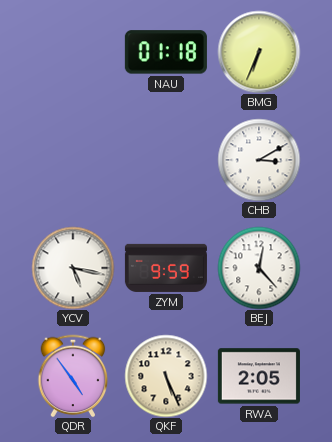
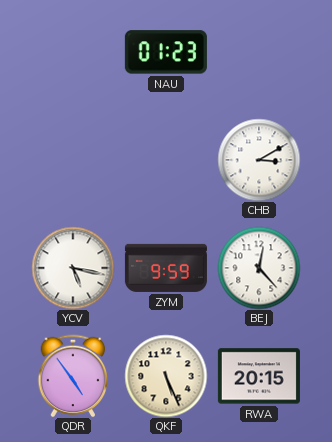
NAU: 01:18 -> 01:23 (166, 52)
BMG: 6:34 -> none (259, 52)
RWA: 2:05 -> 20:15 (259, 376)
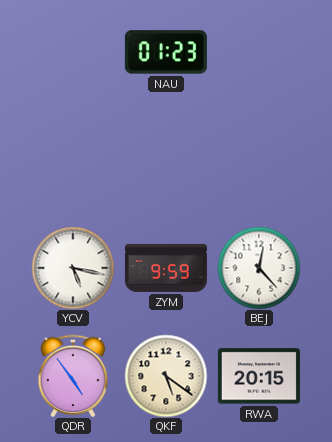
CHB: 3:10 -> none (259, 160)
QKF: 5:26 -> 5:21 (166, 376)
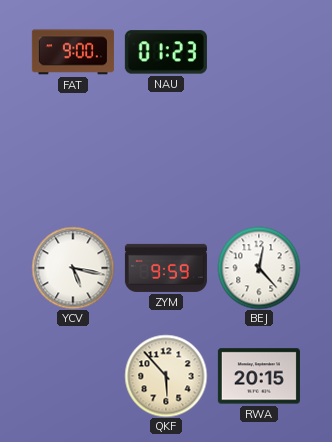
FAT: none -> 9:00 (73, 52)
QDR: 4:54 -> none (73, 376)
QKF: 5:21 -> 5:53 (166, 376)
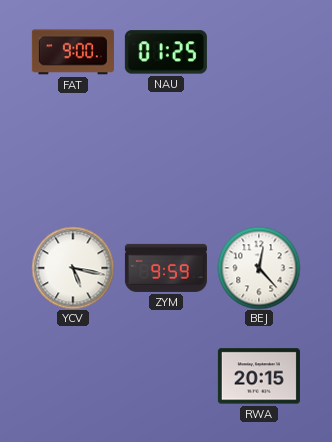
NAU: 01:23 -> 01:25 (166, 52)
QKF: 5:53 -> none (166, 376)
